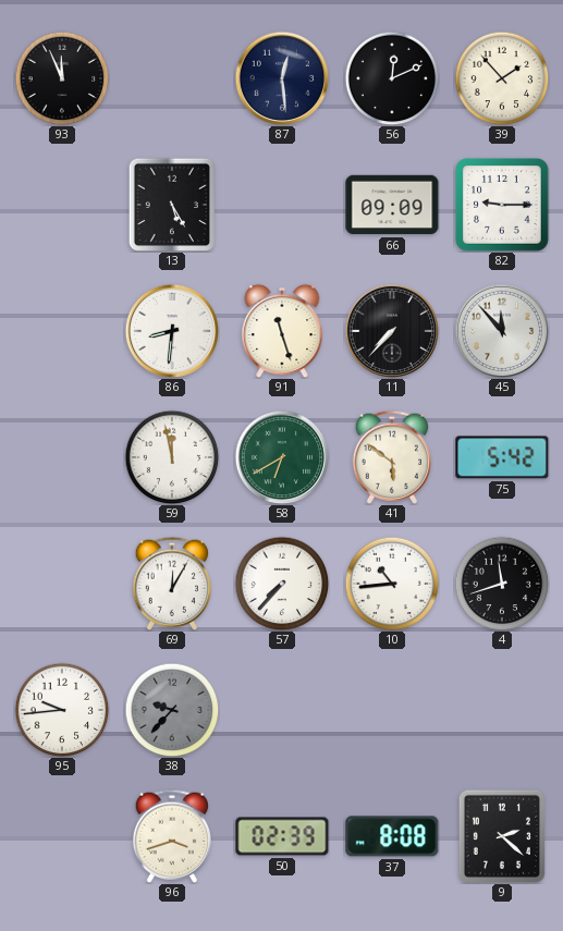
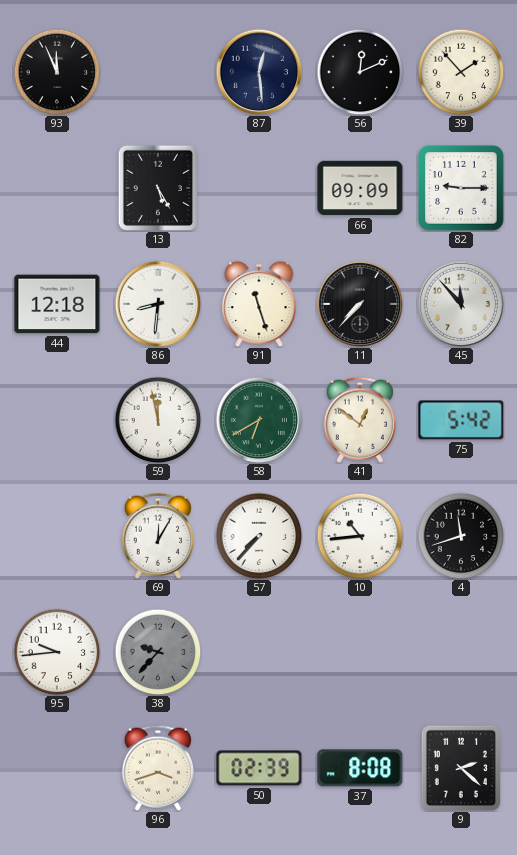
44: none -> 12:18 (57, 304)
41: 5:51 -> 12:51 (359, 420)
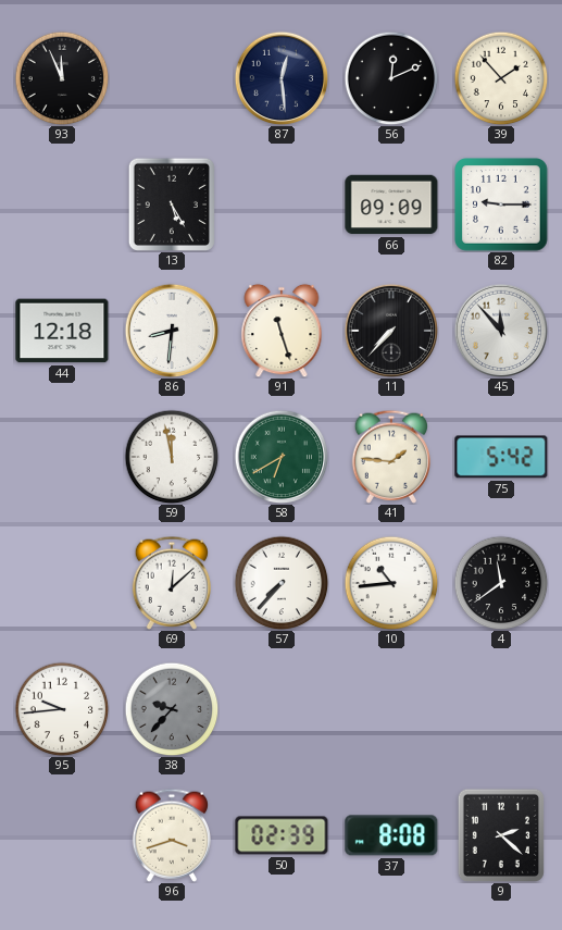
41: 12:51 -> 1:46 (390, 457)
69: 12:05 -> 12:08 (171, 583)
4: 11:42 -> 11:39 (501, 583)
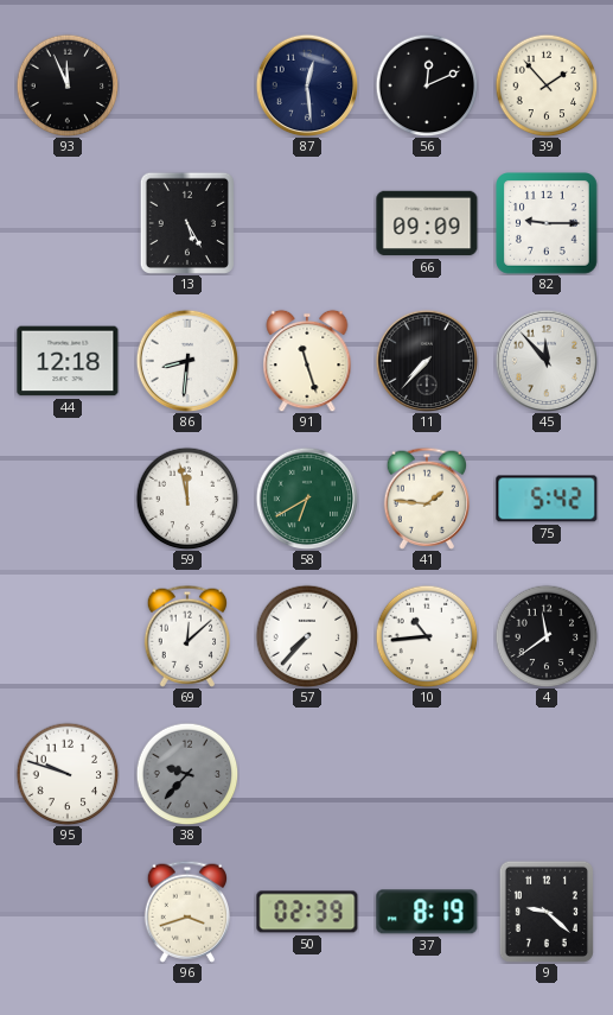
95: 9:44 -> 9:48 (68, 774)
37: 8:08 -> 8:19 (427, 912)
9: 2:22 -> 9:22 (547, 912)
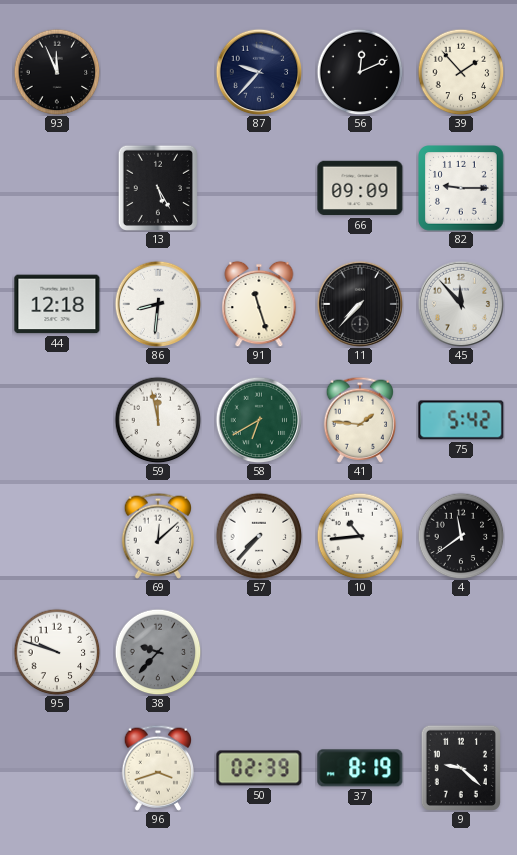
87: 12:29 -> 9:37 (259, 72)
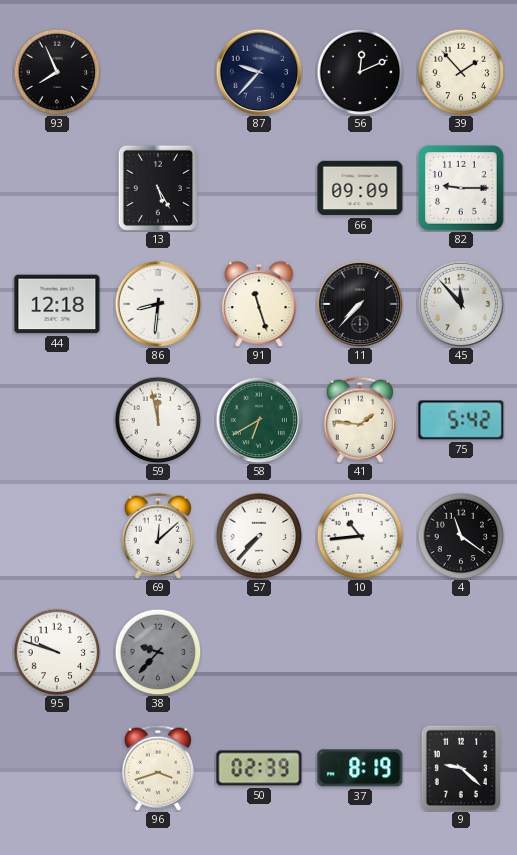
93: 11:56 -> 7:56 (57, 72)
4: 11:39 -> 11:21 (461, 536)
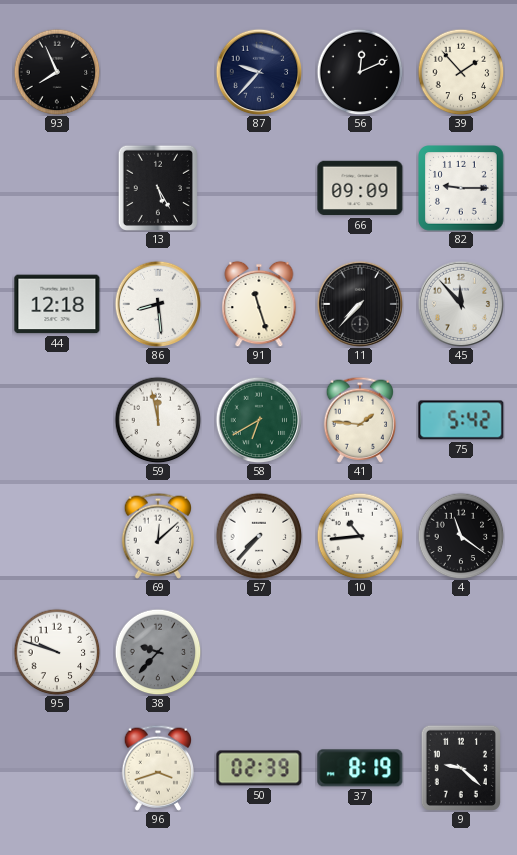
86: 8:31 -> 8:29 (158, 304)
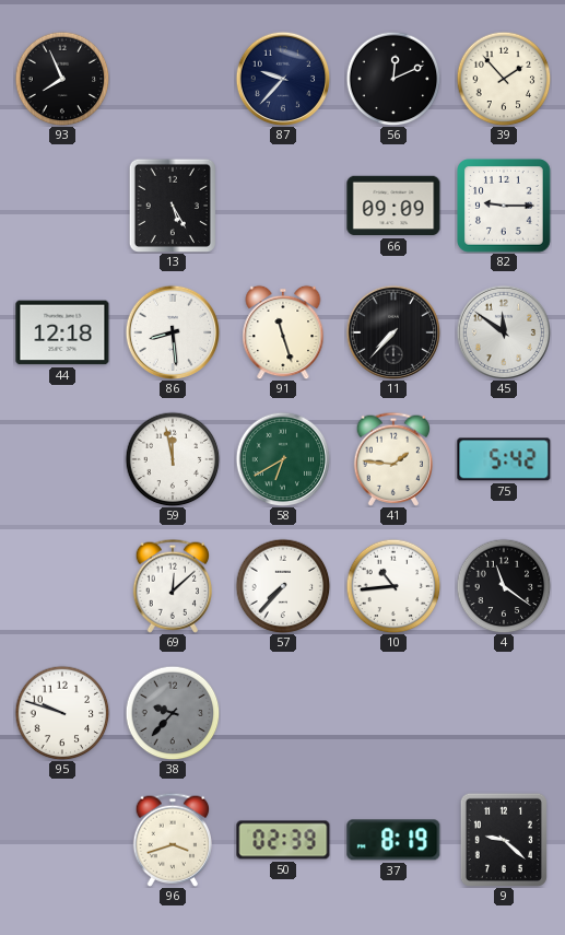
45: 11:53 -> 11:51 (504, 332)
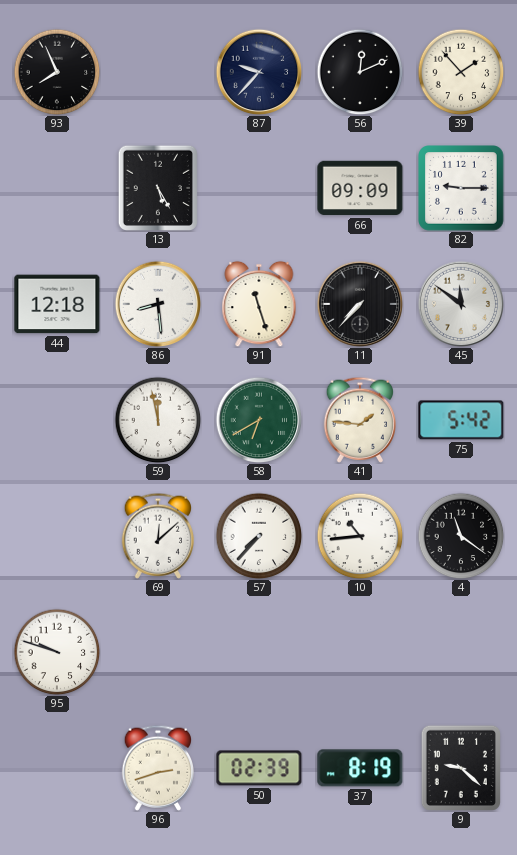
38: 9:37 -> none (173, 713)
96: 3:42 -> 2:42 (157, 768)
